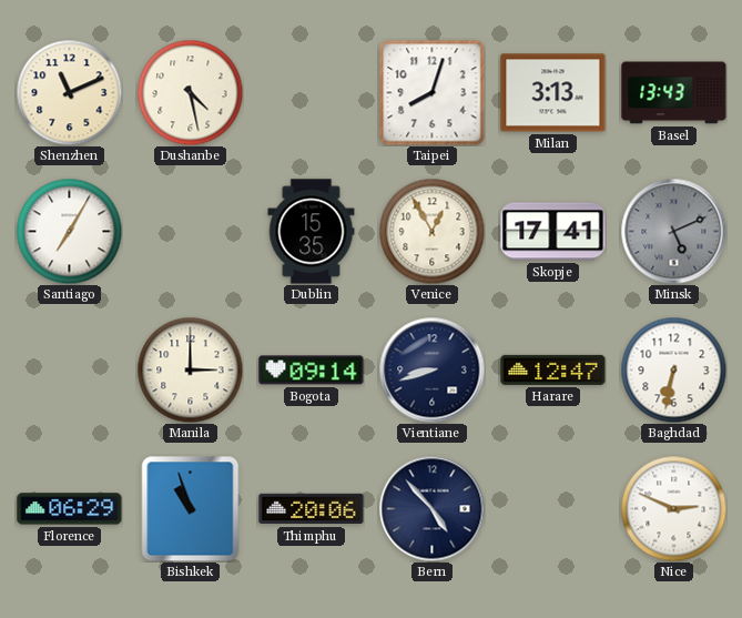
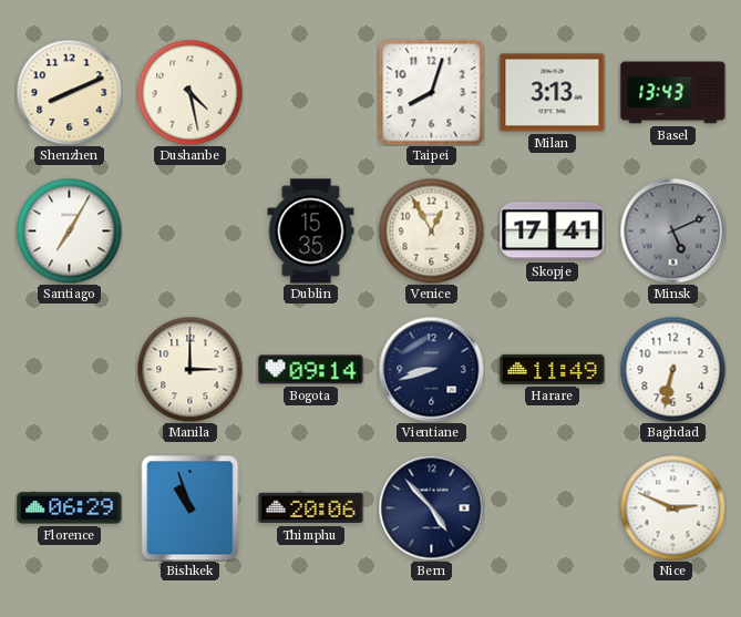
Shenzhen: 11:11 -> 8:11 (69, 92)
Harare: 12:47 -> 11:49 (553, 369)
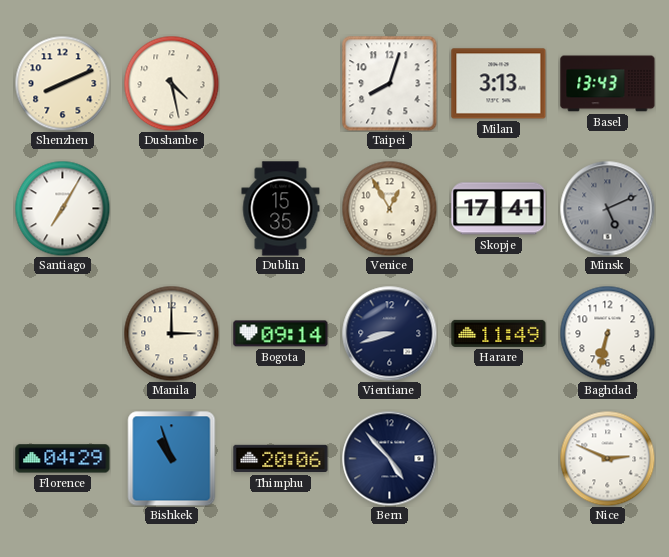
Florence: 06:29 -> 04:29 (63, 459)
